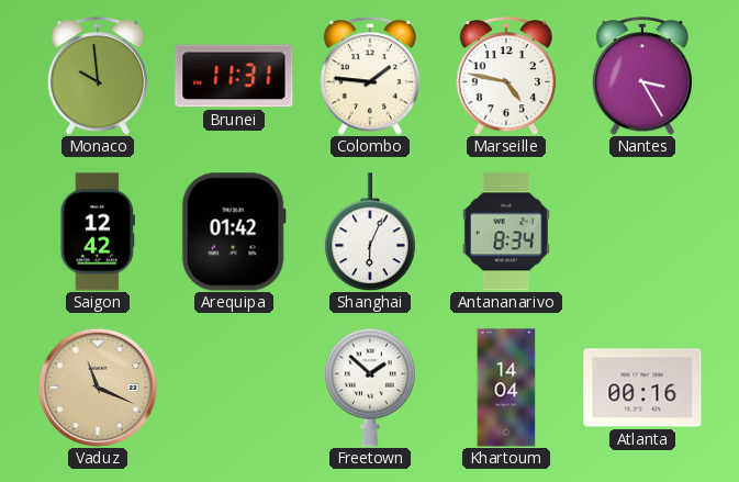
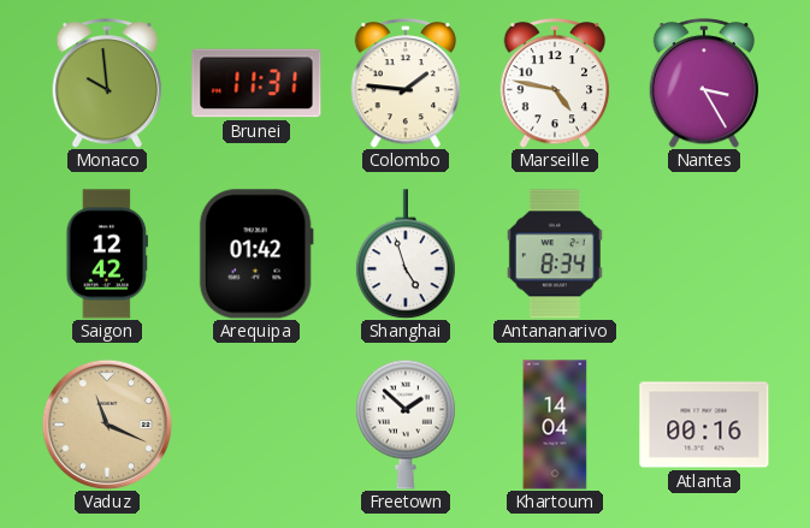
Shanghai: 6:04 -> 4:57 (406, 254)
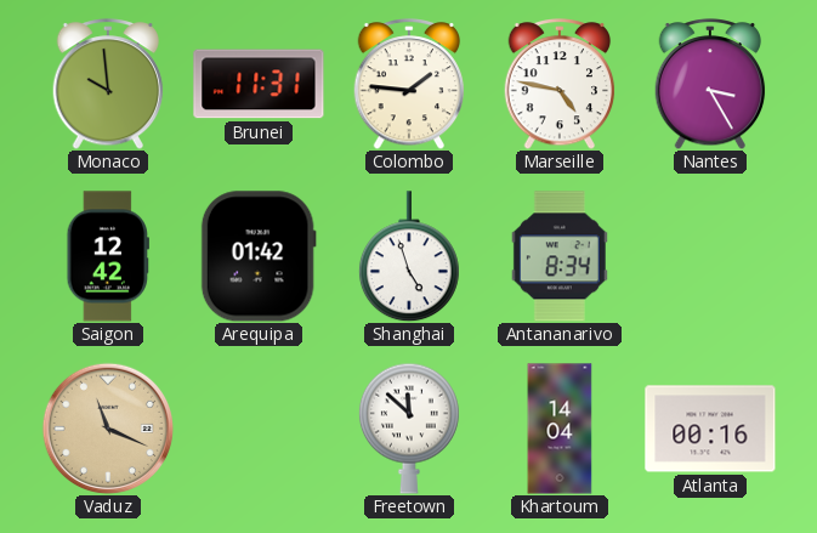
Freetown: 1:52 -> 11:52 (409, 429)
